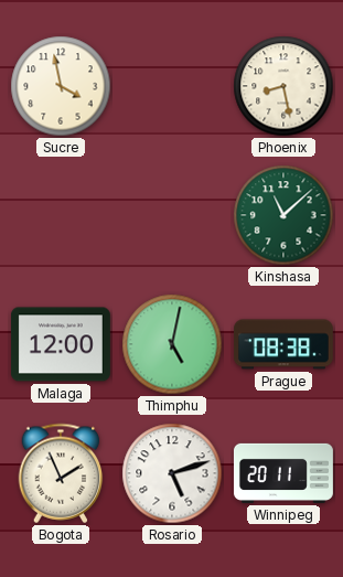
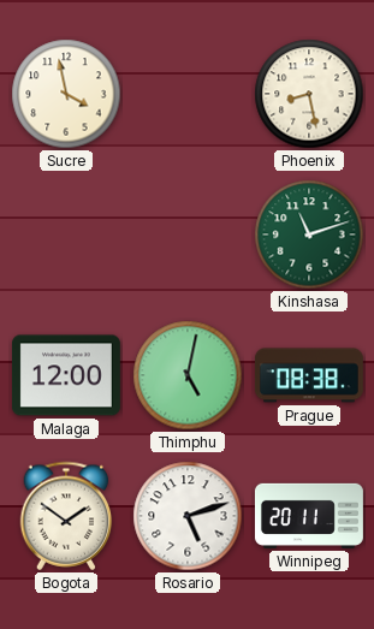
Kinshasa: 11:08 -> 11:12 (309, 235)
Bogota: 1:56 -> 1:51 (66, 516)
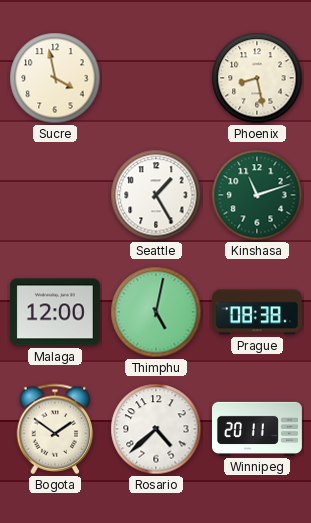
Seattle: none -> 1:25 (156, 195)
Rosario: 5:12 -> 4:38 (156, 429)
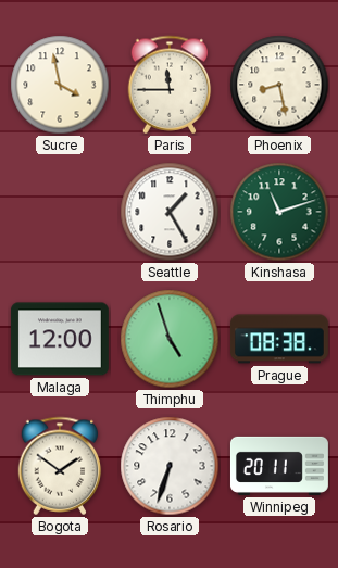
Paris: none -> 11:45 (170, 85)
Thimphu: 5:02 -> 4:57 (170, 339)
Rosario: 4:38 -> 6:33 (170, 466)
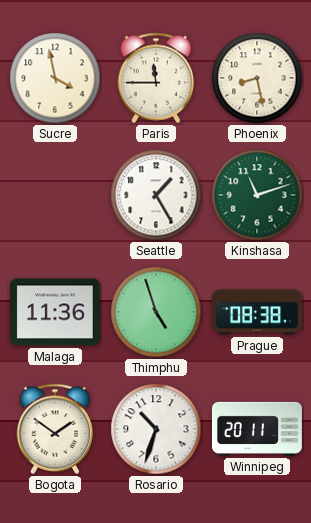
Malaga: 12:00 -> 11:36 (55, 312)
Rosario: 6:33 -> 10:33 (156, 429)
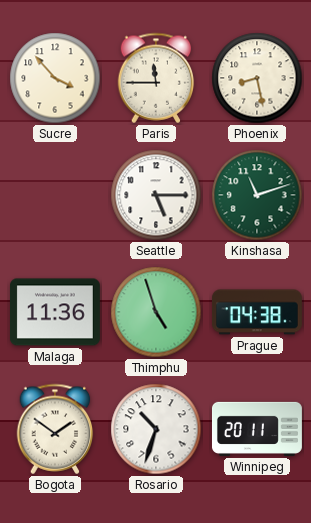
Sucre: 3:58 -> 3:53 (55, 78)
Seattle: 1:25 -> 5:15 (156, 195)
Prague: 08:38 -> 04:38 (257, 312)
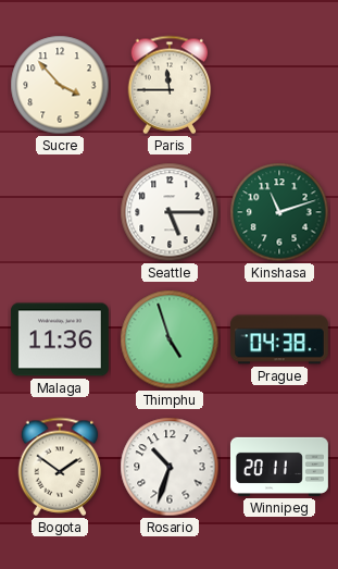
Phoenix: 8:28 -> none (257, 78)
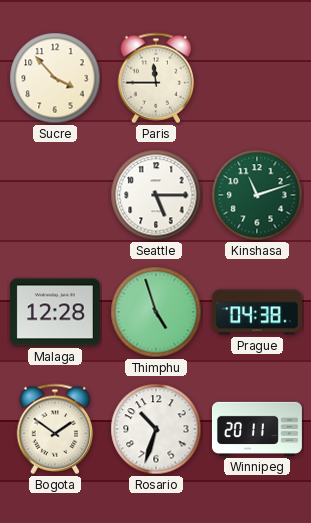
Malaga: 11:36 -> 12:28 (55, 312)
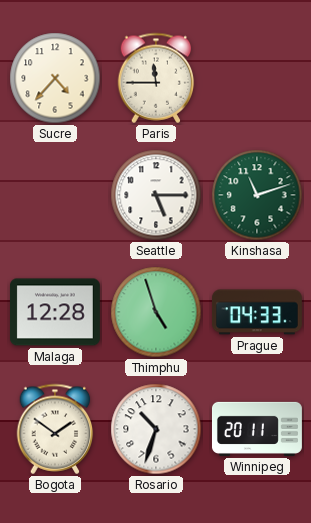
Sucre: 3:53 -> 4:37 (55, 78)
Prague: 04:38 -> 04:33 (257, 312)
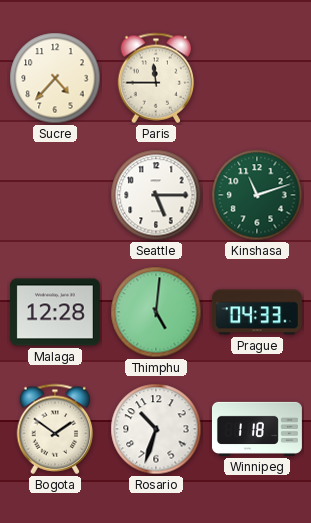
Thimphu: 4:57 -> 5:01 (156, 312)
Winnipeg: 20:11 -> 1:18 (257, 429)
